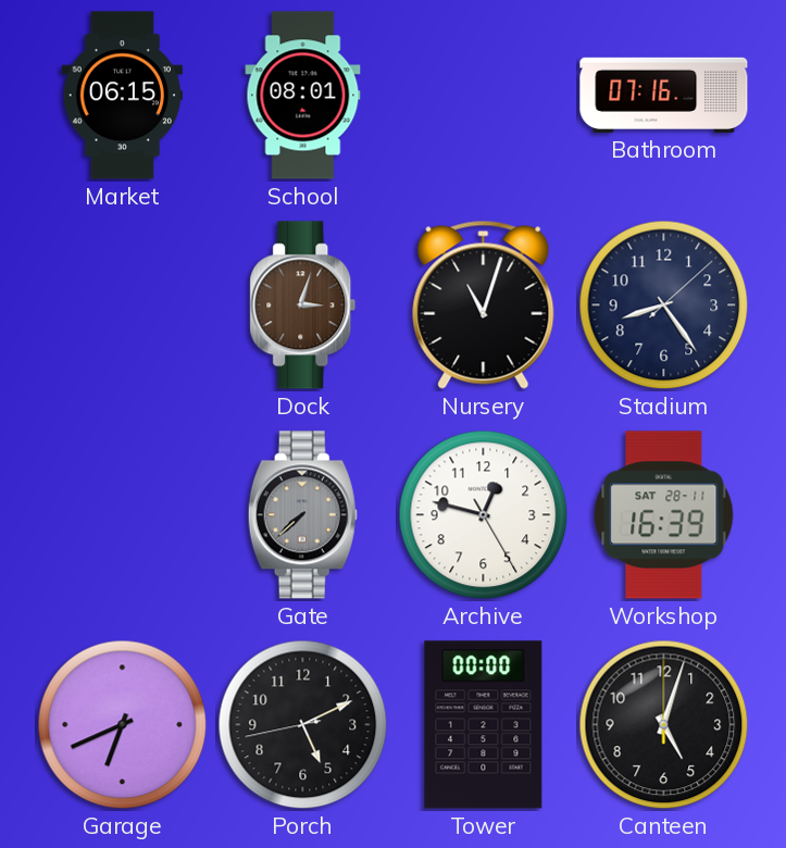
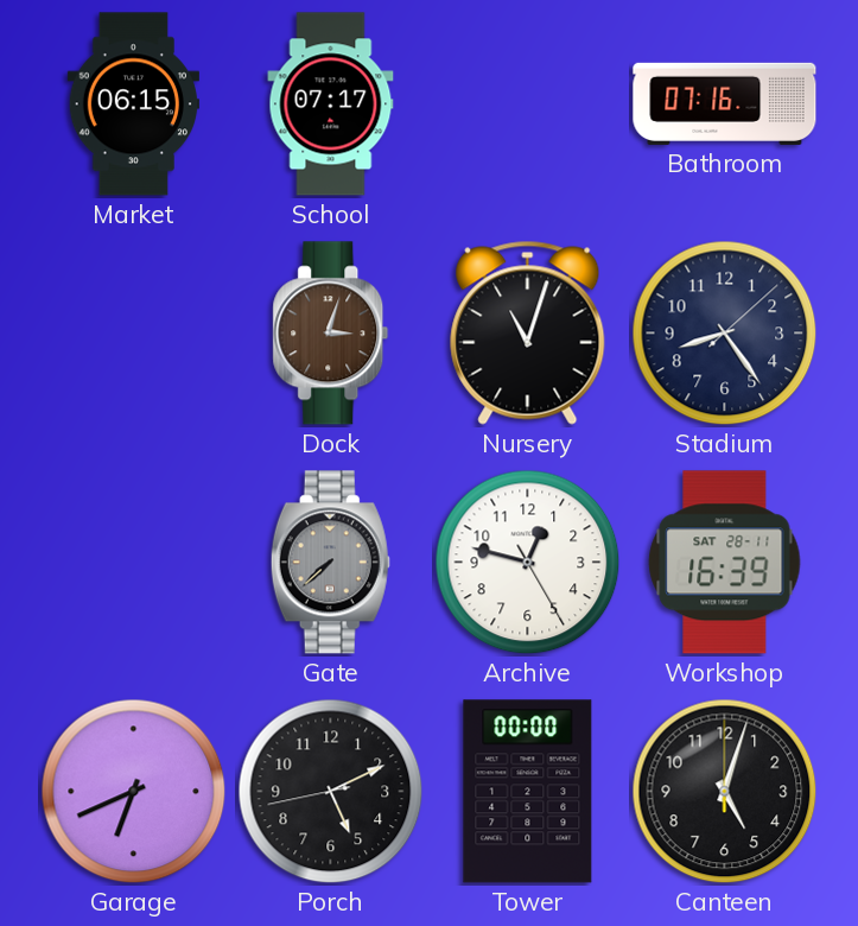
School: 08:01 -> 07:17 (331, 104)
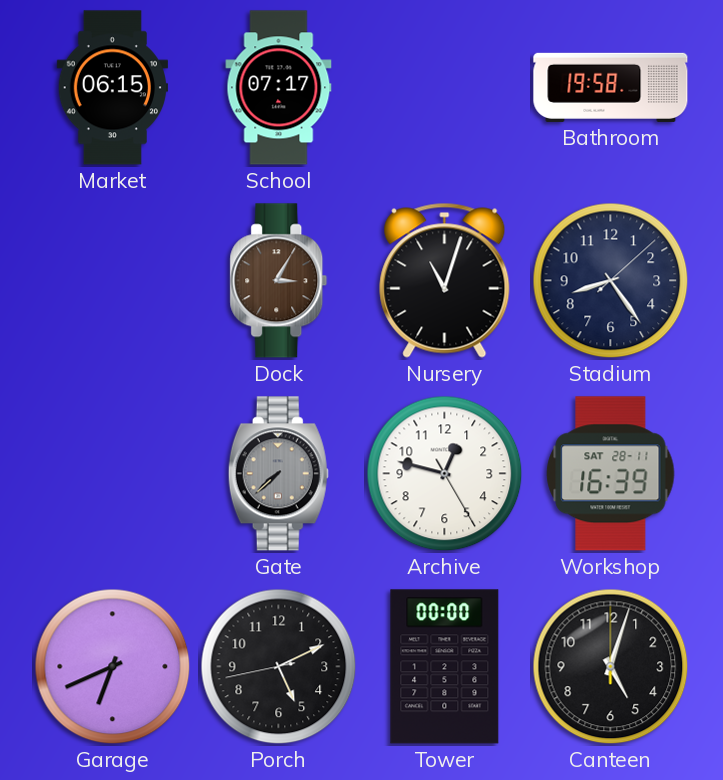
Bathroom: 07:16 -> 19:58 (611, 87)
Dock: 3:03 -> 3:05 (279, 281)
